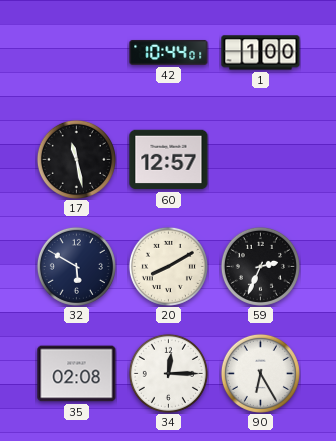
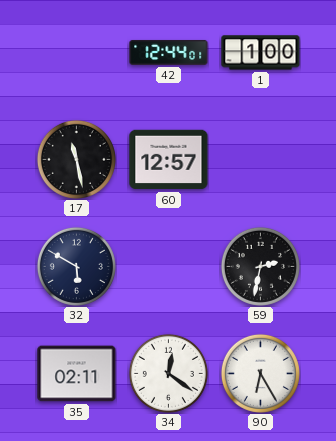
42: 10:44 -> 12:44 (169, 52)
20: 8:10 -> none (168, 266)
59: 2:34 -> 2:32 (260, 266)
35: 02:08 -> 02:11 (77, 374)
34: 12:15 -> 12:21 (168, 373)
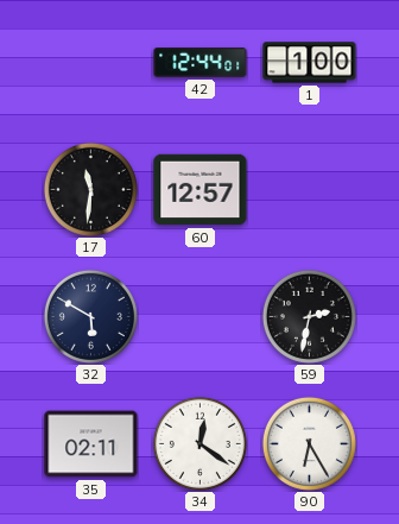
17: 11:28 -> 11:31 (90, 189)
